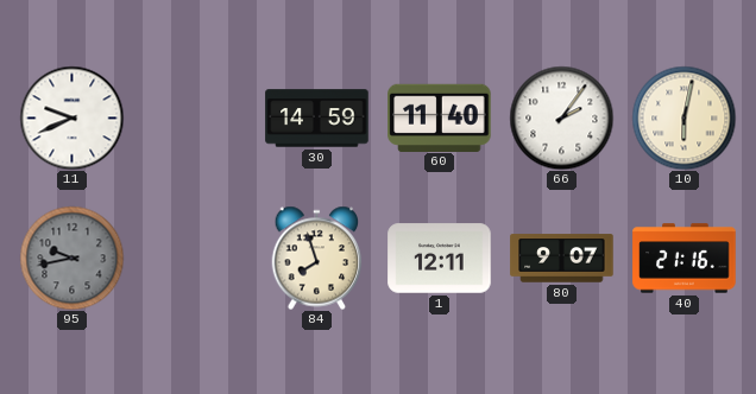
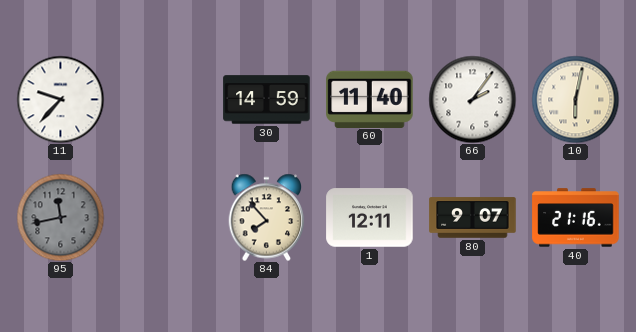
11: 9:41 -> 9:37 (60, 99)
95: 9:43 -> 11:43 (60, 217)
84: 7:57 -> 7:53 (267, 217)
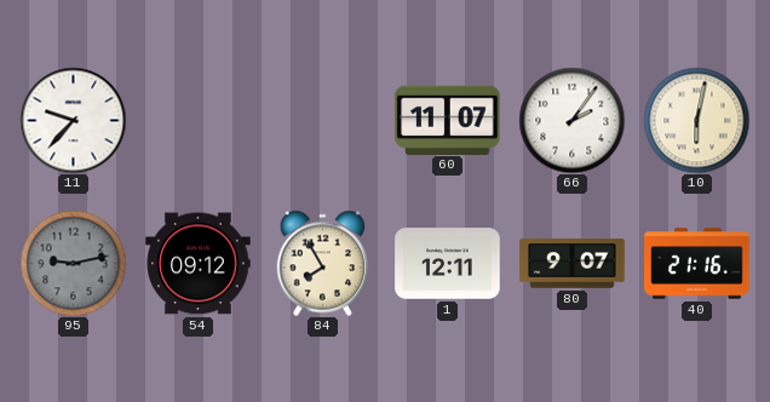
30: 14:59 -> none (267, 100)
60: 11:40 -> 11:07 (448, 120)
95: 11:43 -> 9:13 (73, 263)
54: none -> 09:12 (199, 264)
84: 7:53 -> 7:55 (323, 263)
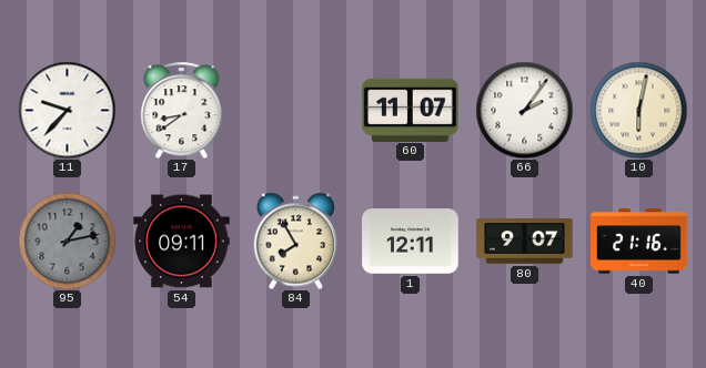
17: none -> 8:39 (182, 110)
95: 9:13 -> 1:13 (67, 241)
54: 09:12 -> 09:11 (182, 242)
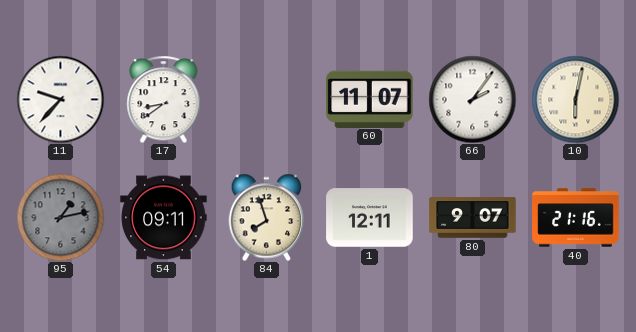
84: 7:55 -> 7:57 (267, 217)
